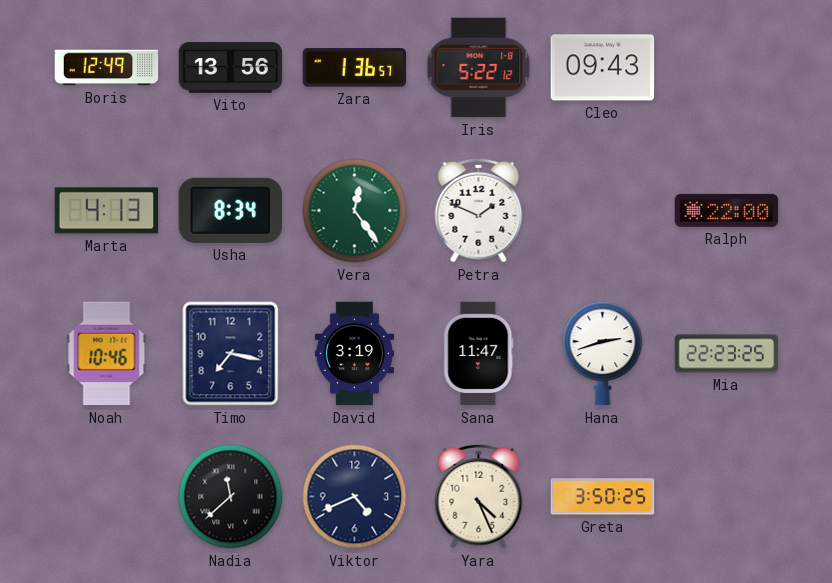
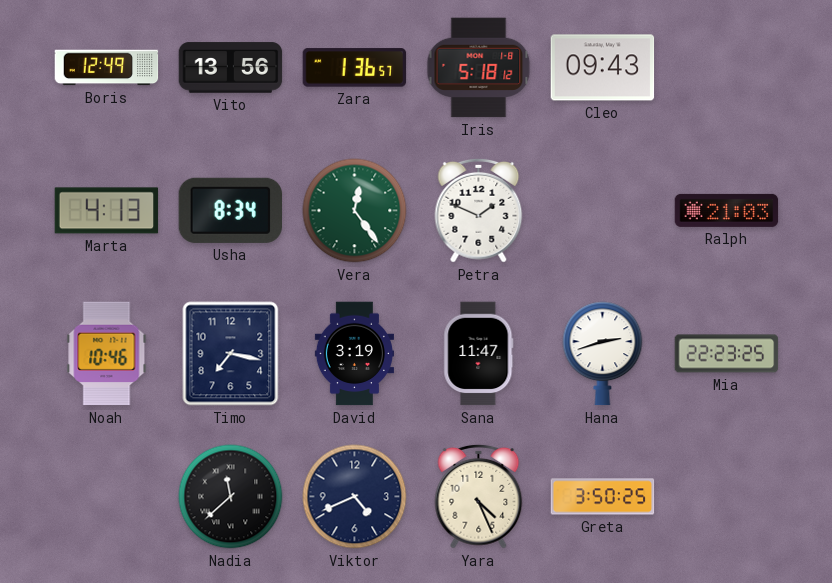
Iris: 5:22 -> 5:18 (479, 68)
Ralph: 22:00 -> 21:03 (727, 210)
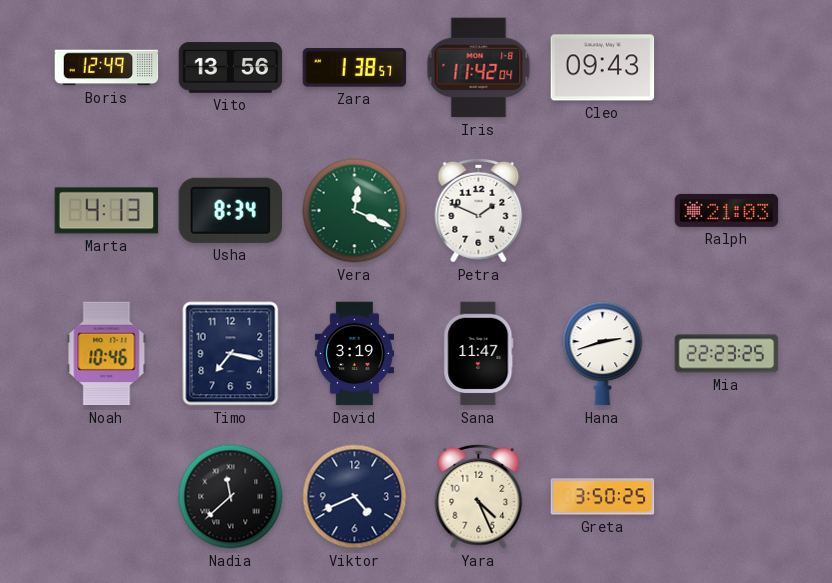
Zara: 1:36 -> 1:38 (355, 68)
Iris: 5:18 -> 11:42 (479, 68)
Vera: 12:24 -> 12:19 (355, 211)
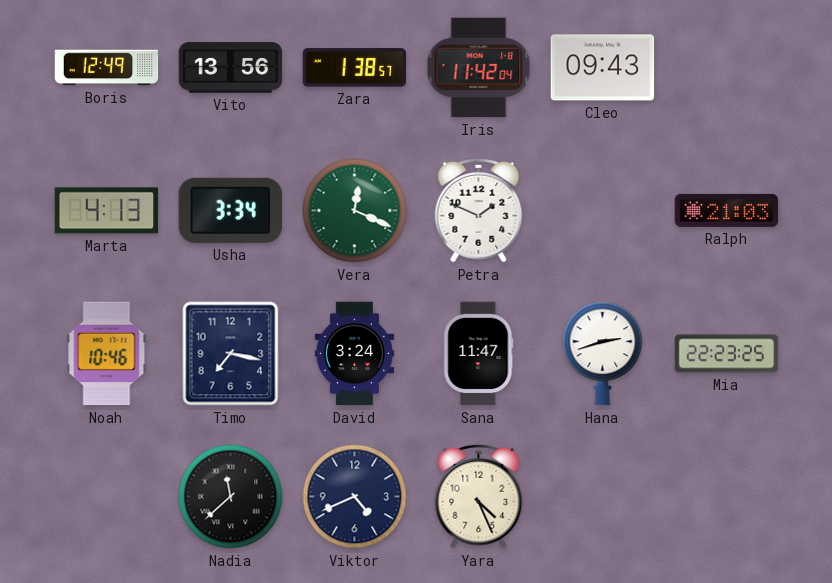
Usha: 8:34 -> 3:34 (231, 210)
David: 3:19 -> 3:24 (354, 354)
Greta: 3:50 -> none (603, 497)
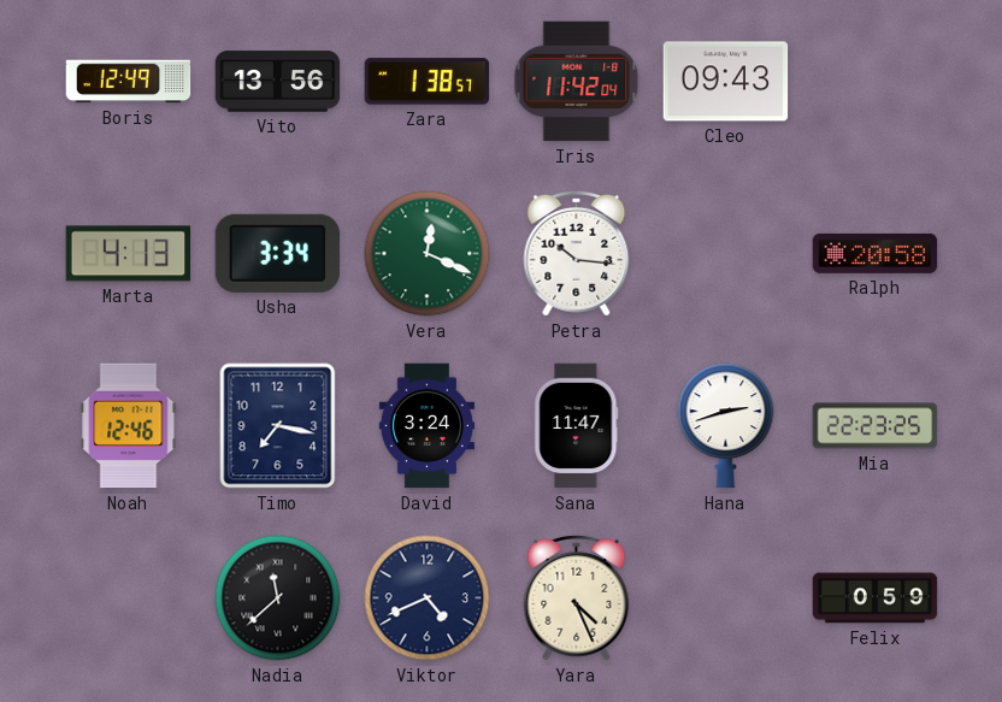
Petra: 1:49 -> 10:16 (577, 253)
Ralph: 21:03 -> 20:58 (876, 253)
Noah: 10:46 -> 12:46 (129, 426)
Felix: none -> 0:59 (876, 598)
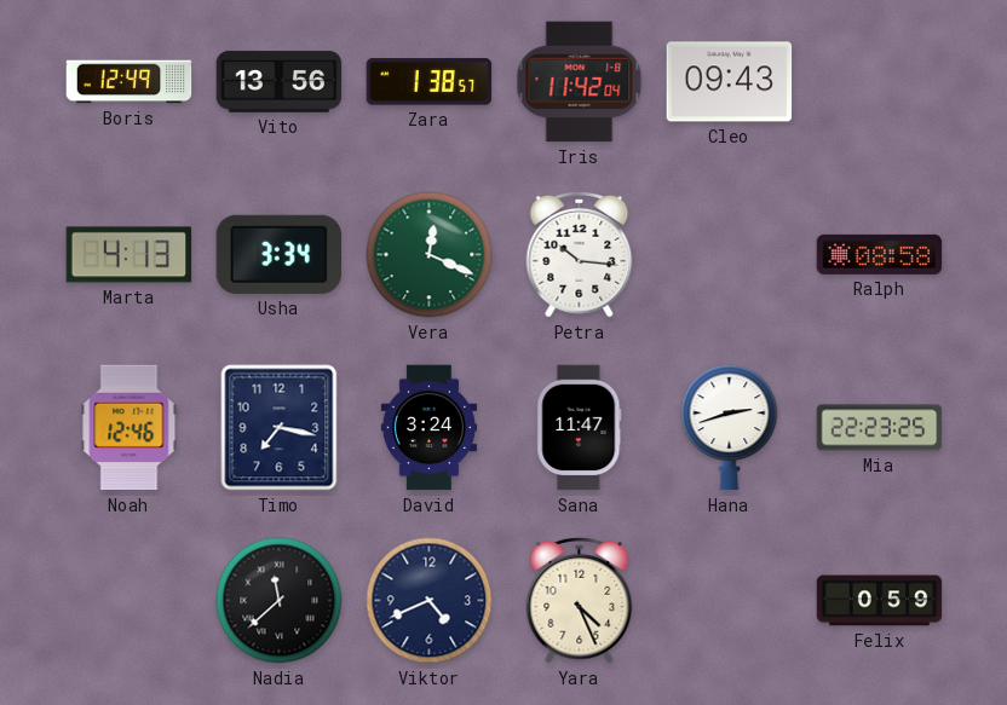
Ralph: 20:58 -> 08:58 (880, 254)
